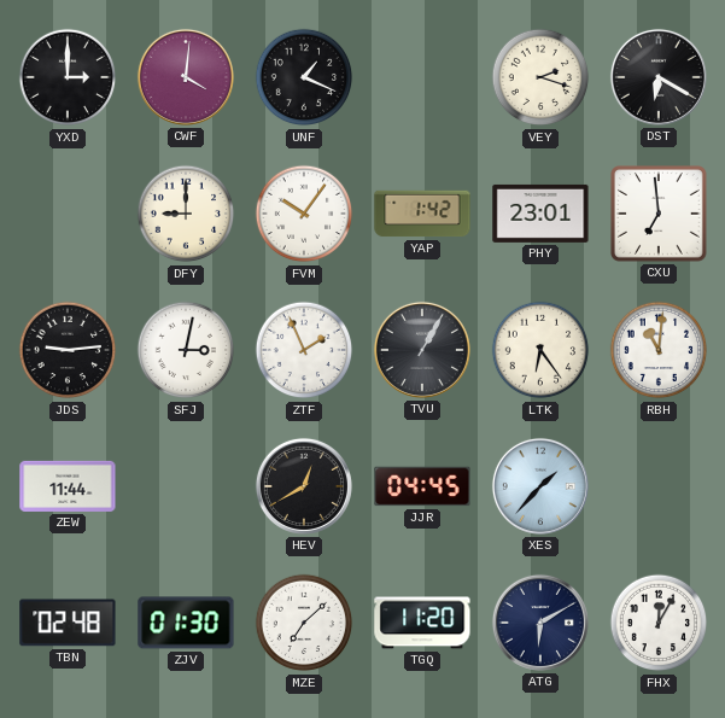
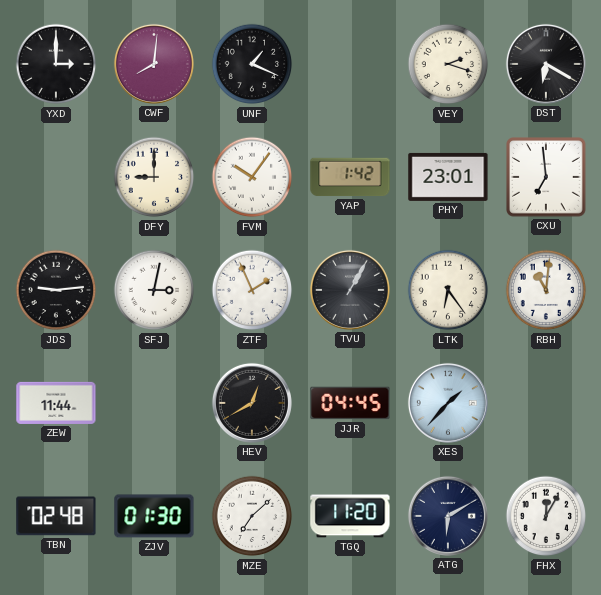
CWF: 4:01 -> 8:01 (154, 64)
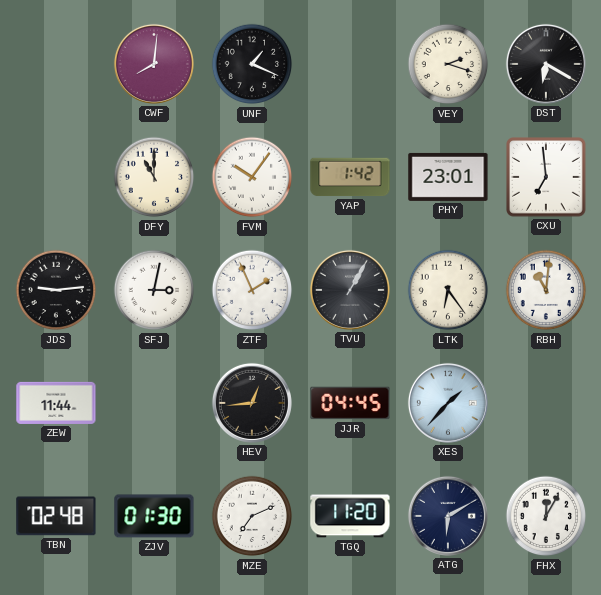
YXD: 3:00 -> none (56, 64)
DFY: 9:00 -> 11:00 (154, 177)
HEV: 12:40 -> 12:44 (252, 403)
MZE: 7:08 -> 7:11 (252, 516)
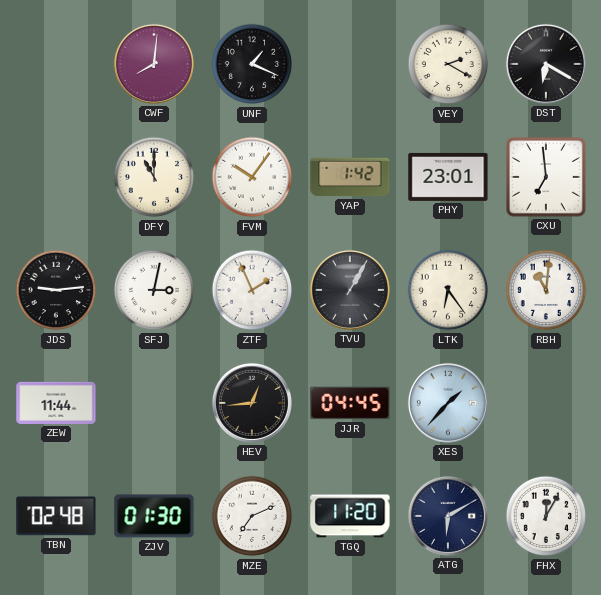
VEY: 2:18 -> 2:20 (448, 64)
